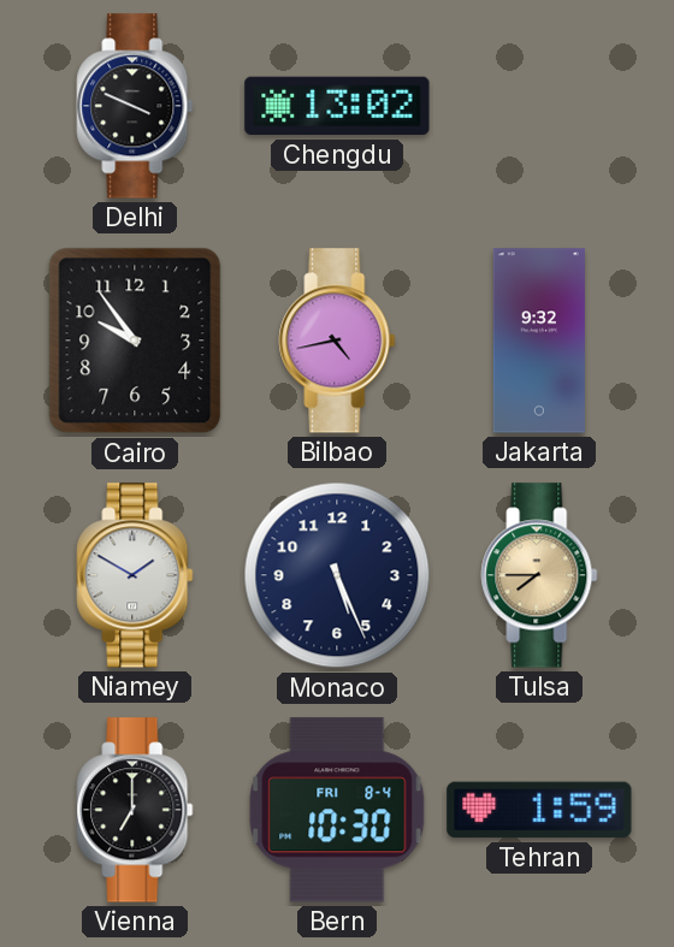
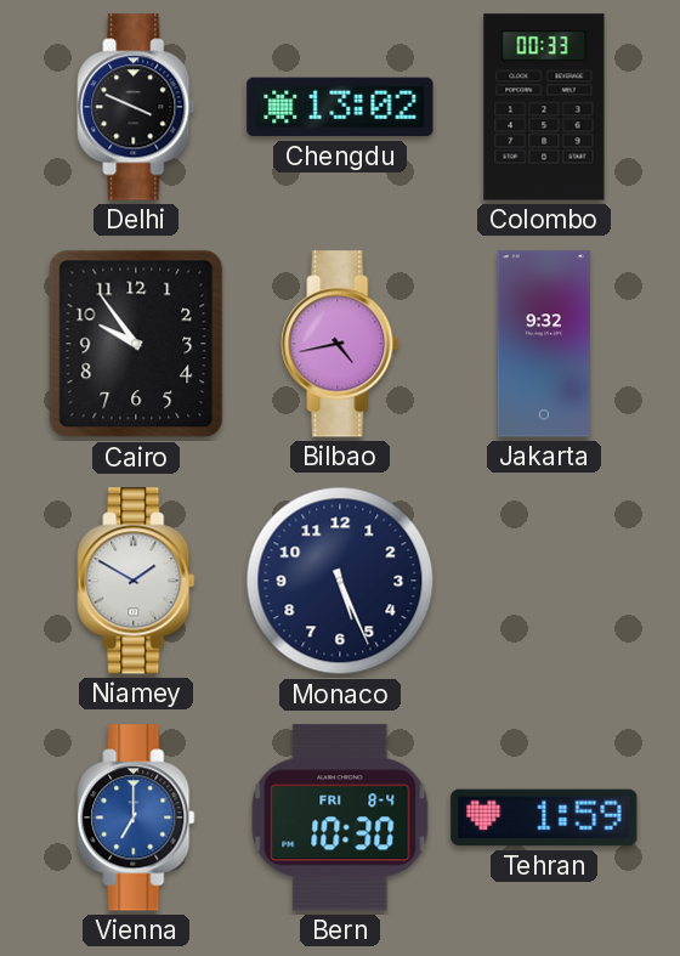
Colombo: none -> 00:33 (544, 107)
Tulsa: 7:45 -> none (539, 575)
Vienna dial: black -> blue (136, 818)
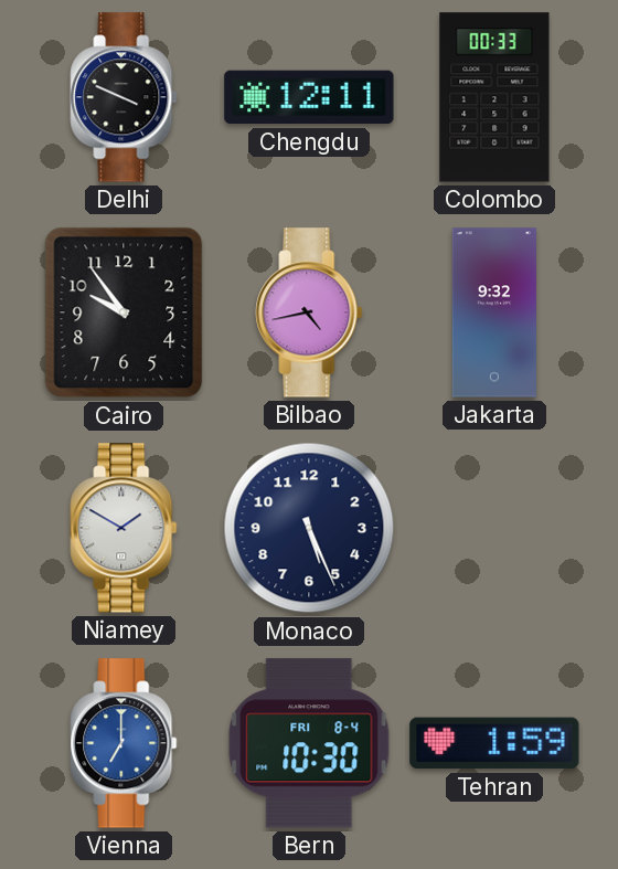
Chengdu: 13:02 -> 12:11 (309, 97)
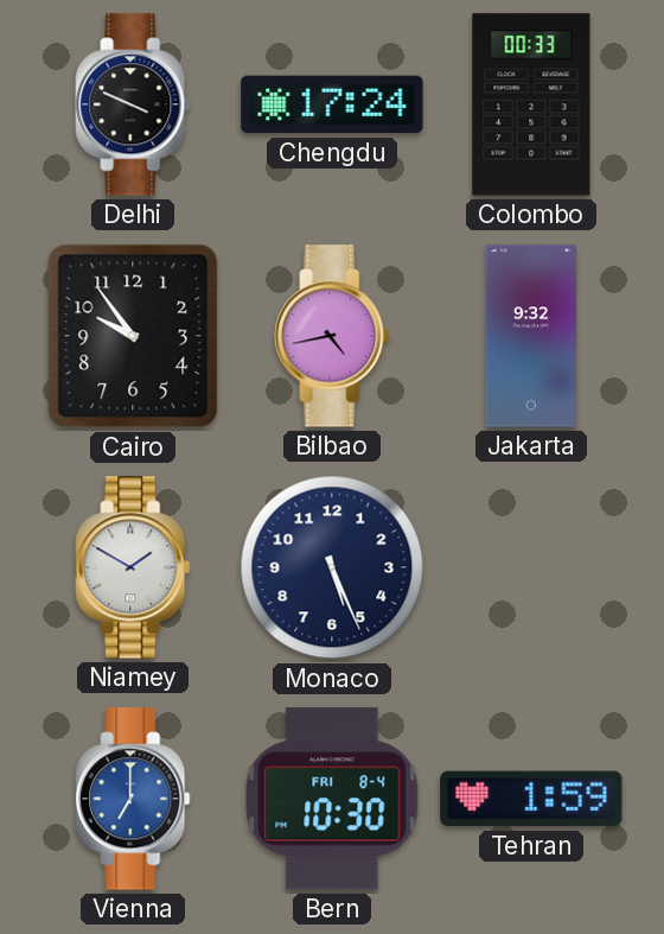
Chengdu: 12:11 -> 17:24 (332, 104)
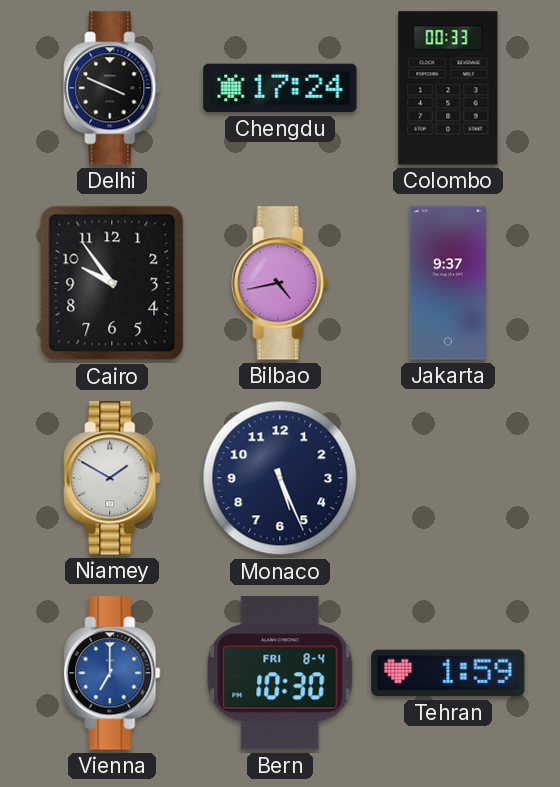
Jakarta: 9:32 -> 9:37 (448, 283)
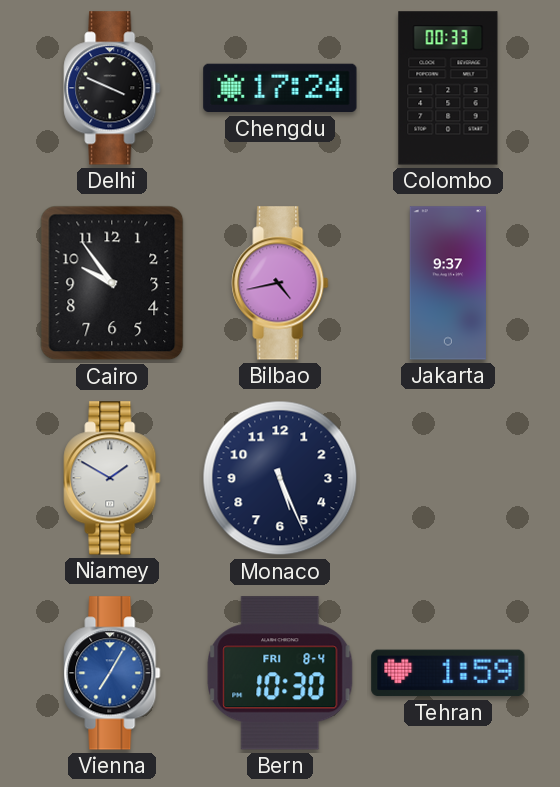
Vienna: 7:00 -> 7:05 (112, 673)
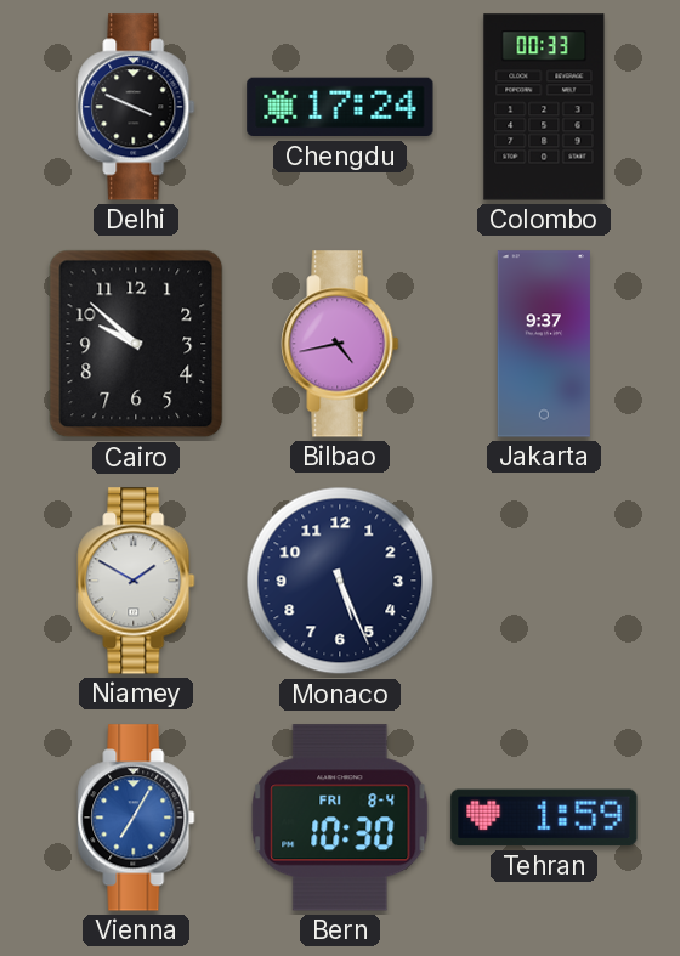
Cairo: 9:54 -> 9:52 (136, 344)
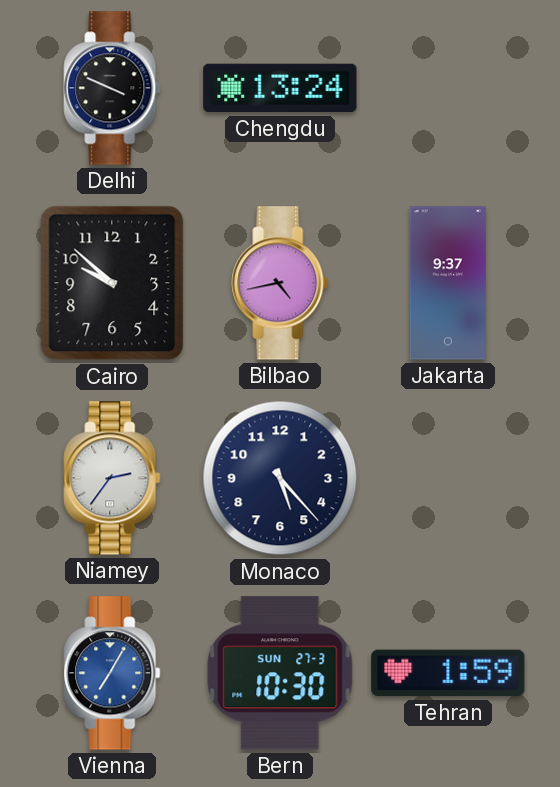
Chengdu: 17:24 -> 13:24 (280, 88)
Colombo: 00:33 -> none (544, 107)
Niamey: 1:50 -> 2:36 (112, 478)
Monaco: 5:26 -> 5:23 (280, 478)
Bern date: FRI 8-4 -> SUN 27-3 (280, 673)
